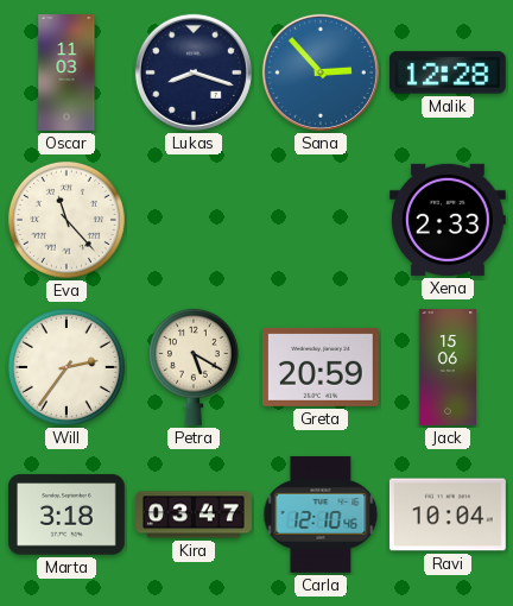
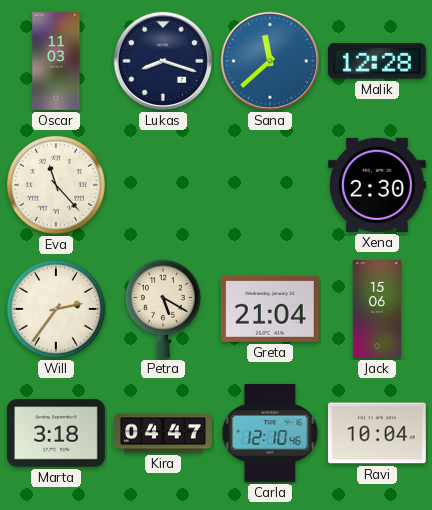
Sana: 2:53 -> 11:38 (270, 61)
Xena: 2:33 -> 2:30 (377, 185)
Greta: 20:59 -> 21:04 (270, 309)
Kira: 03:47 -> 04:47 (164, 433)
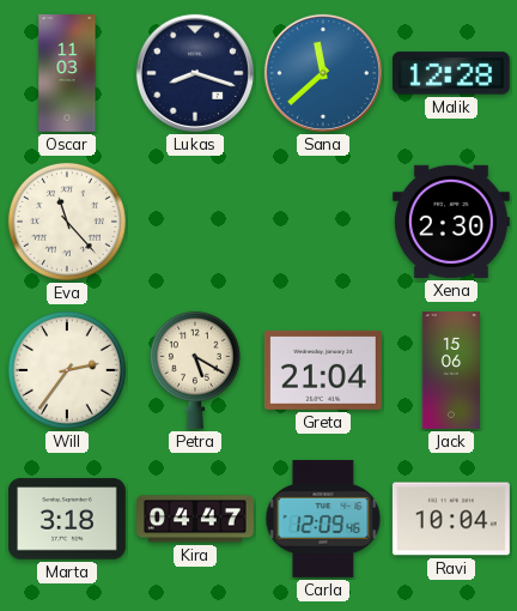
Carla: 12:10 -> 12:09 (323, 519)
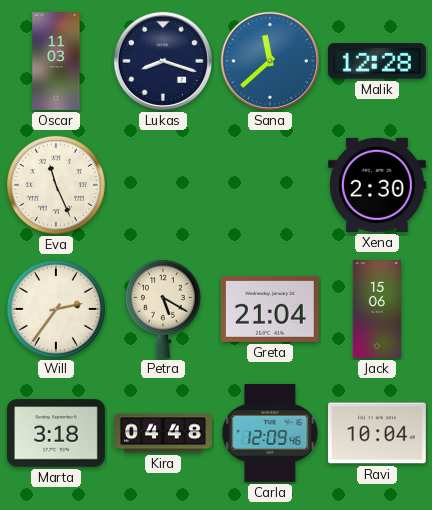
Eva: 11:23 -> 11:26 (56, 185)
Kira: 04:47 -> 04:48 (164, 433)
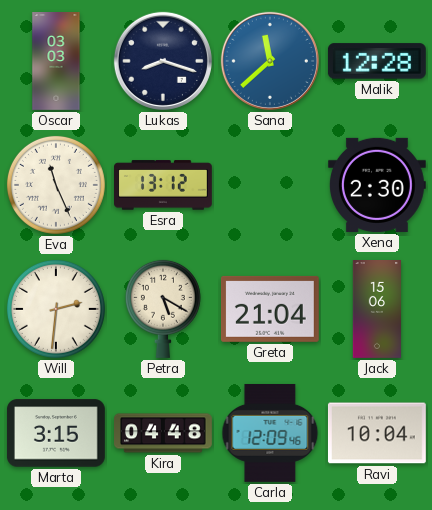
Oscar: 11:03 -> 03:03 (56, 62)
Esra: none -> 13:12 (164, 185)
Will: 2:36 -> 2:31 (56, 309)
Marta: 3:18 -> 3:15 (56, 433)
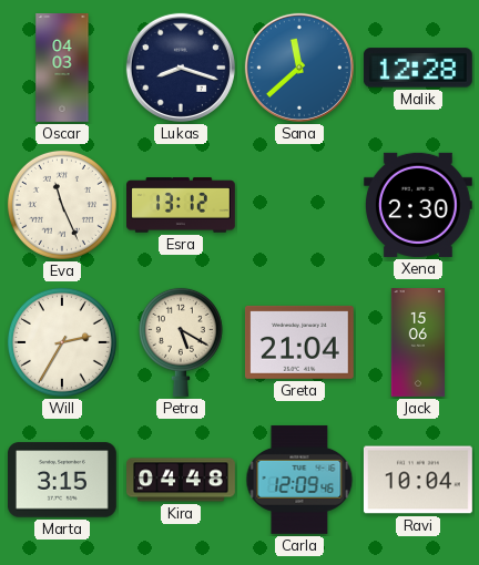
Oscar: 03:03 -> 04:03 (62, 69)
Will: 2:31 -> 2:35 (62, 342)
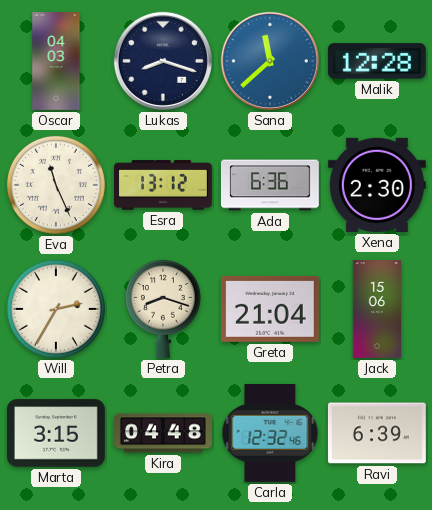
Ada: none -> 6:36 (270, 185)
Petra: 5:20 -> 8:18 (163, 309)
Carla: 12:09 -> 12:32 (270, 433)
Ravi: 10:04 -> 6:39 (377, 433)
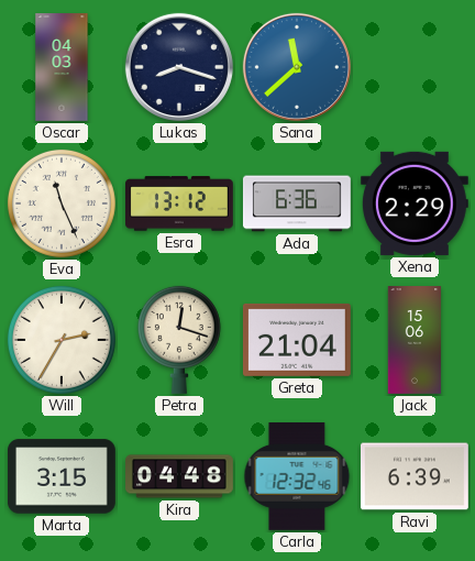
Malik: 12:28 -> none (377, 61)
Xena: 2:30 -> 2:29 (415, 204)
Petra: 8:18 -> 12:18 (179, 340)
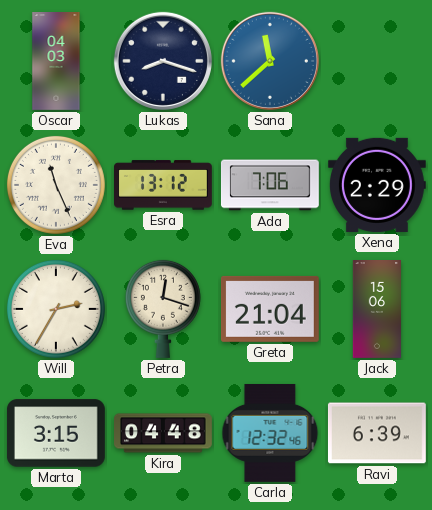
Ada: 6:36 -> 7:06 (270, 185)
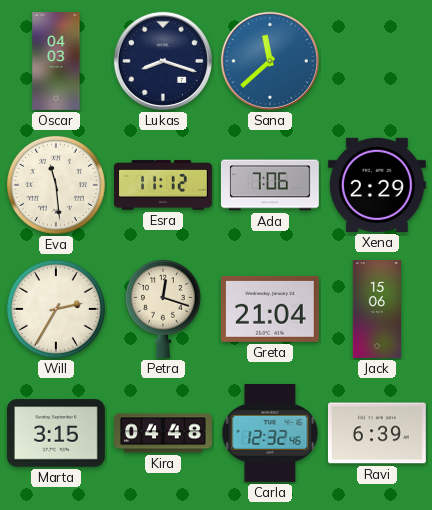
Eva: 11:26 -> 11:29 (56, 185)
Esra: 13:12 -> 11:12 (164, 185)
